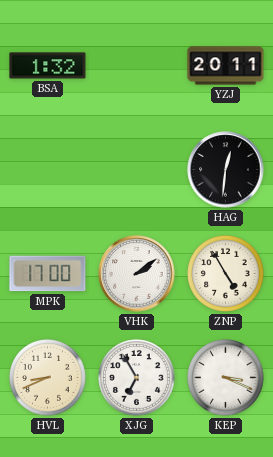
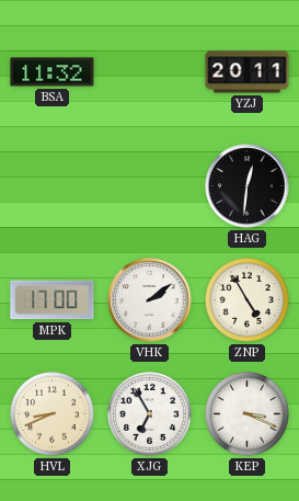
BSA: 1:32 -> 11:32 (53, 72)
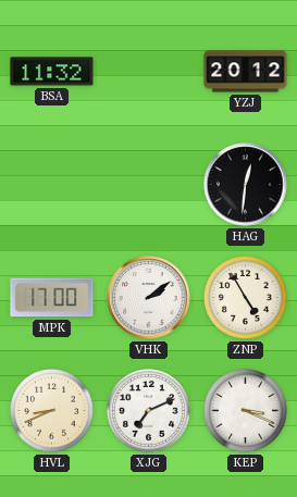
YZJ: 20:11 -> 20:12 (246, 72)
XJG: 6:55 -> 7:11 (149, 411)
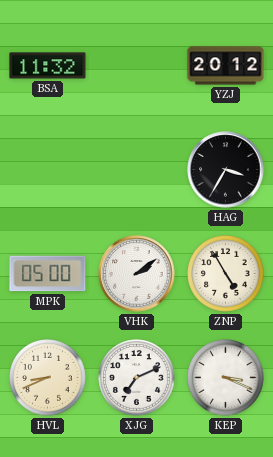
HAG: 12:31 -> 3:35 (226, 170)
MPK: 17:00 -> 05:00 (48, 274)
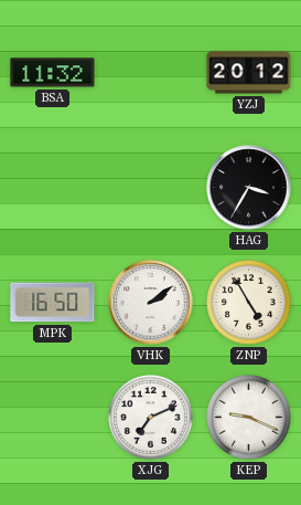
MPK: 05:00 -> 16:50 (53, 303)
HVL: 8:41 -> none (48, 378)
KEP: 3:19 -> 9:19 (249, 418)
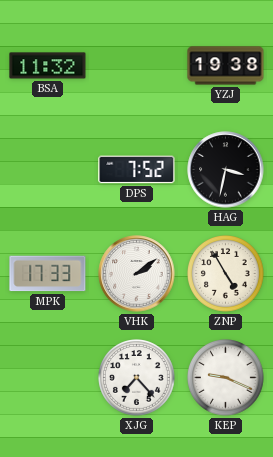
YZJ: 20:12 -> 19:38 (226, 66)
DPS: none -> 7:52 (137, 170)
HAG: 3:35 -> 3:32 (226, 170)
MPK: 16:50 -> 17:33 (48, 274)
XJG: 7:11 -> 7:23 (137, 378)
